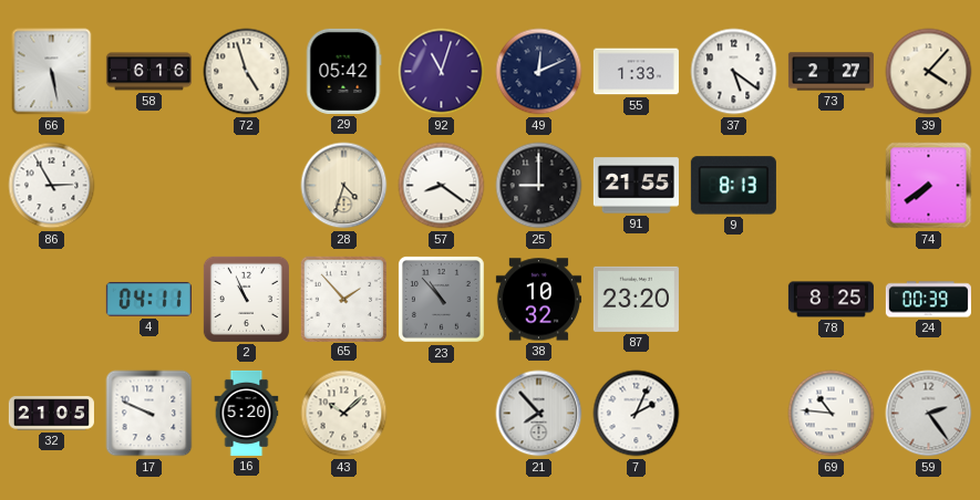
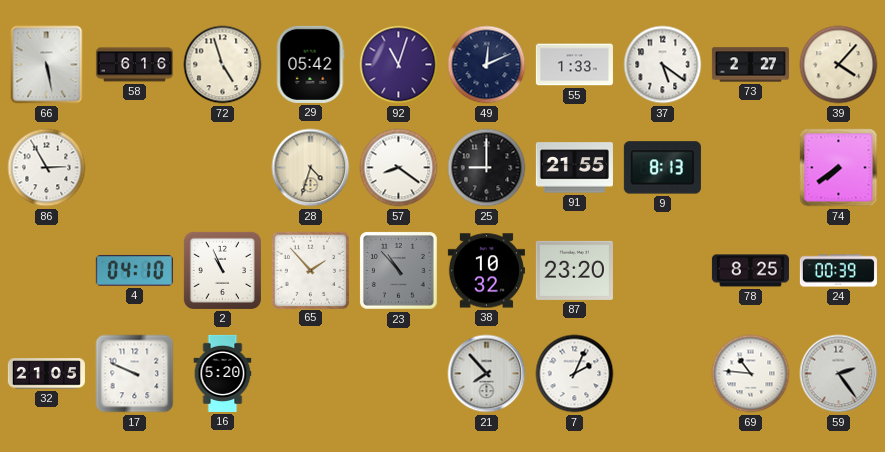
4: 04:11 -> 04:10 (134, 270)
43: 10:08 -> none (344, 414)
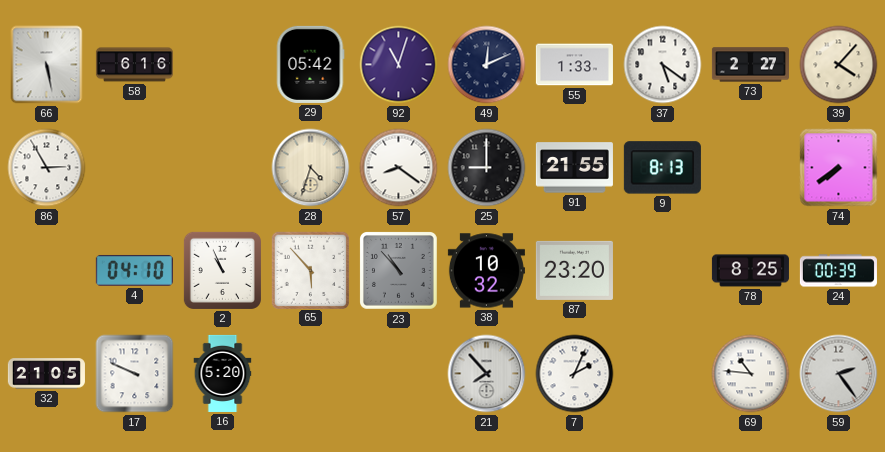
72: 4:57 -> none (223, 65)
65: 1:53 -> 5:53 (310, 270)
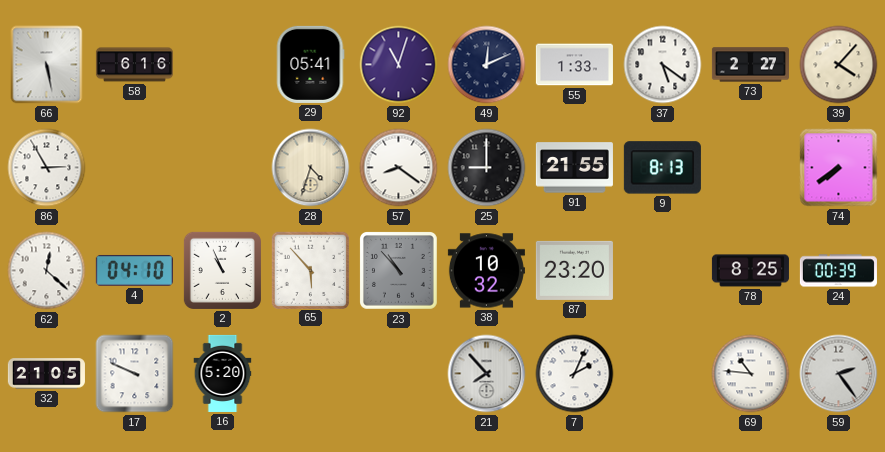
29: 05:42 -> 05:41 (310, 64)
62: none -> 12:22 (47, 271)
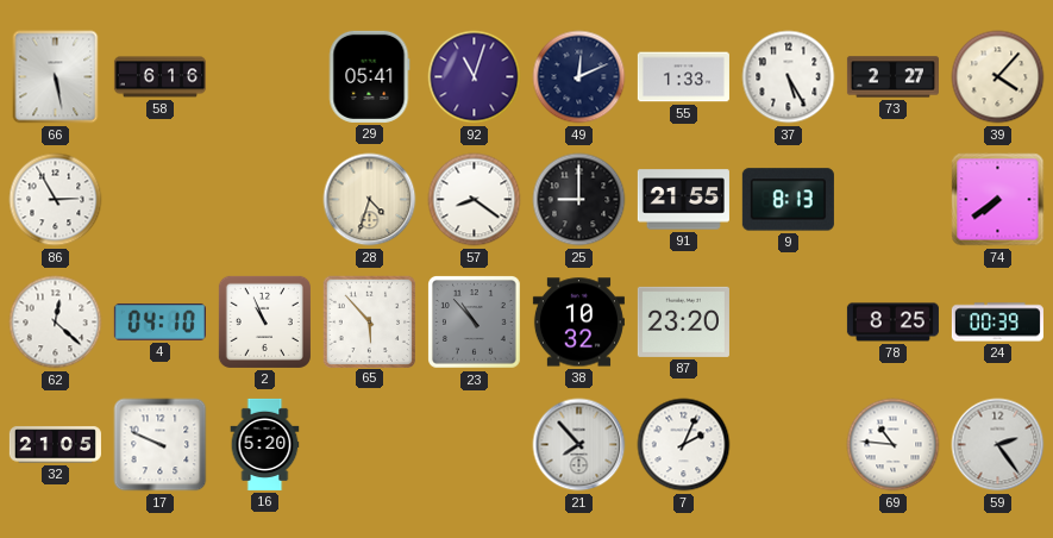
37: 5:21 -> 5:25 (789, 77)
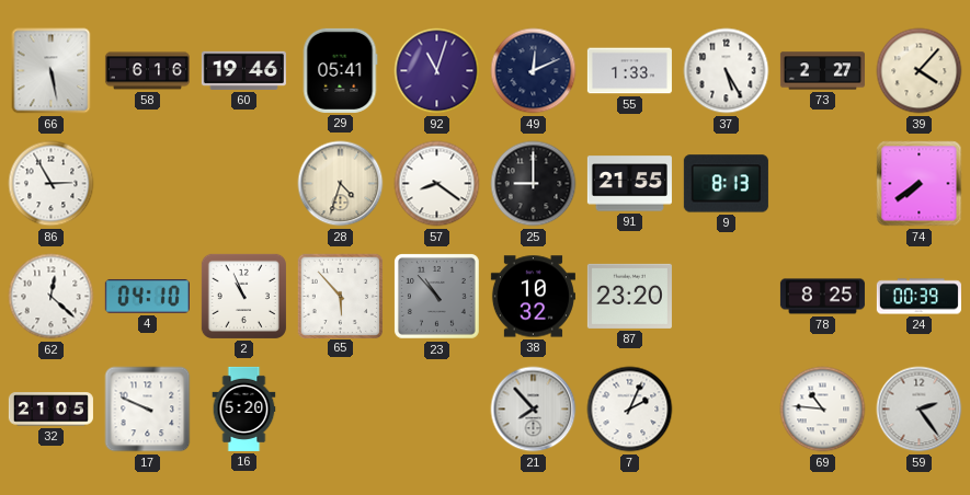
60: none -> 19:46 (243, 70)
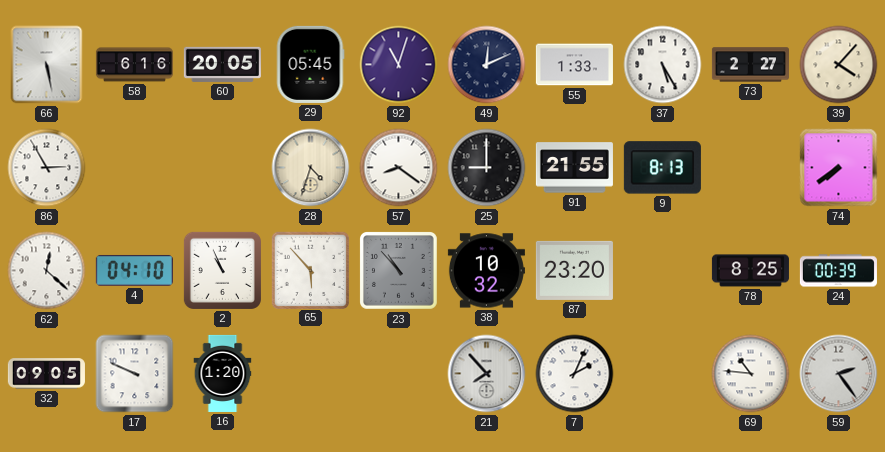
60: 19:46 -> 20:05 (222, 64)
29: 05:41 -> 05:45 (310, 64)
32: 21:05 -> 09:05 (46, 374)
16: 5:20 -> 1:20 (223, 373)
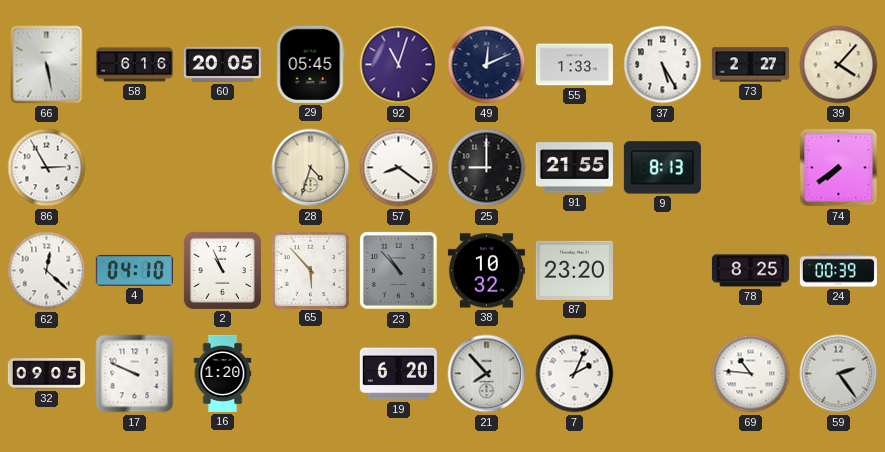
19: none -> 6:20 (398, 374)
